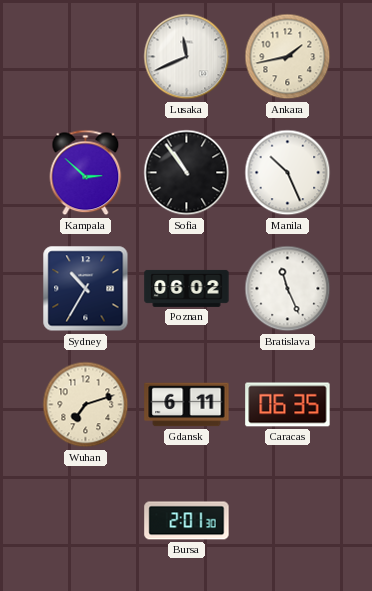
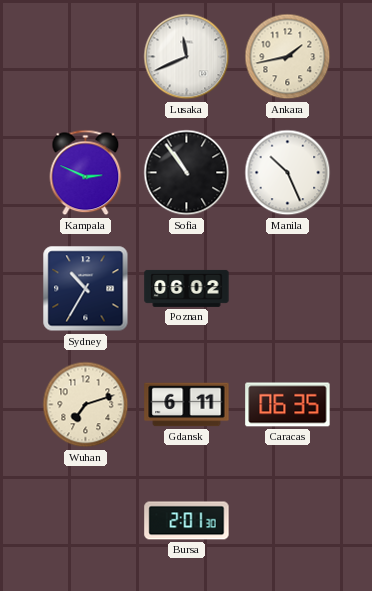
Kampala: 2:52 -> 2:49 (86, 173)
Bratislava: 11:26 -> none (288, 289)
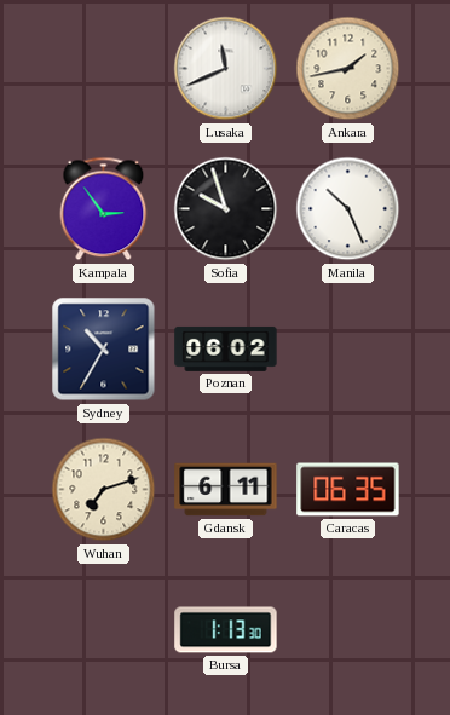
Kampala: 2:49 -> 2:54 (104, 209)
Sofia: 10:54 -> 9:57 (226, 209)
Bursa: 2:01 -> 1:13 (226, 630)
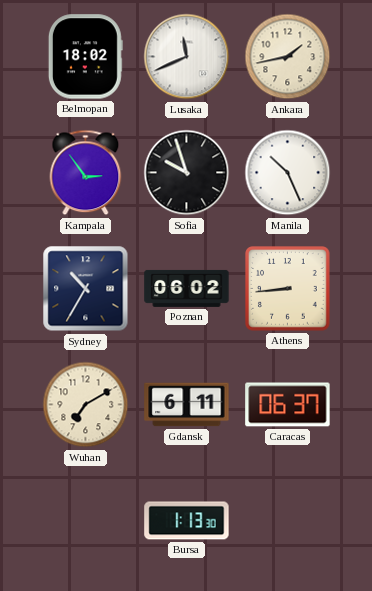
Belmopan: none -> 18:02 (85, 57)
Athens: none -> 8:44 (288, 289)
Wuhan: 7:12 -> 7:10 (86, 405)
Caracas: 06:35 -> 06:37 (288, 405)
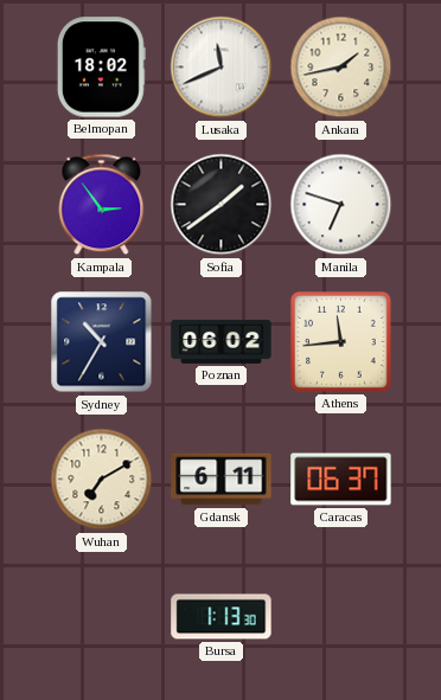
Sofia: 9:57 -> 1:39 (222, 205)
Manila: 10:26 -> 6:48 (341, 205)
Athens: 8:44 -> 11:44 (341, 342)
